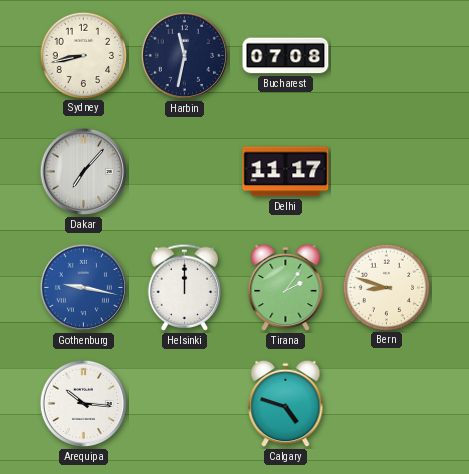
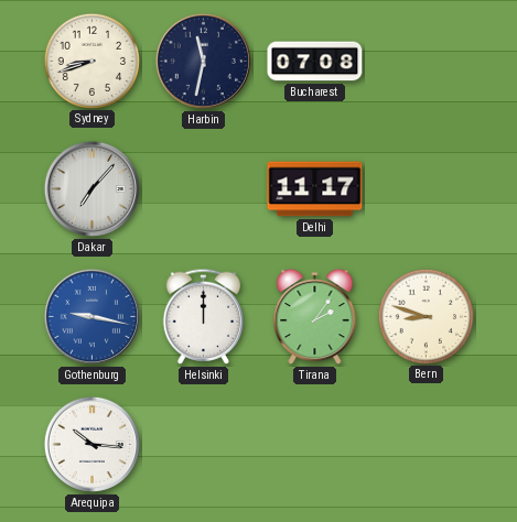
Sydney: 8:43 -> 8:42 (91, 61)
Calgary: 4:48 -> none (286, 404)
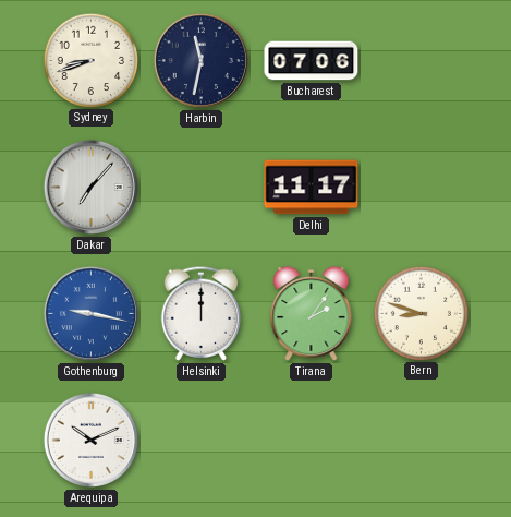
Bucharest: 07:08 -> 07:06 (312, 61)
Arequipa: 10:16 -> 10:11 (90, 440)
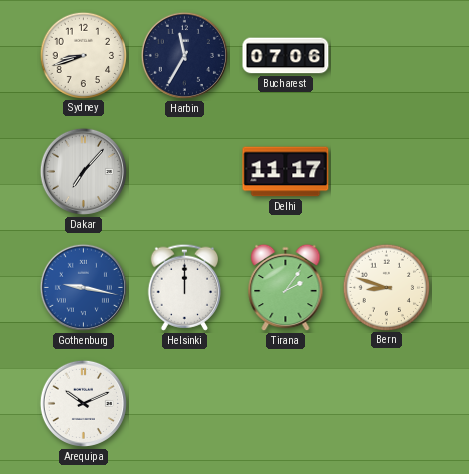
Harbin: 11:32 -> 11:35 (184, 55)
